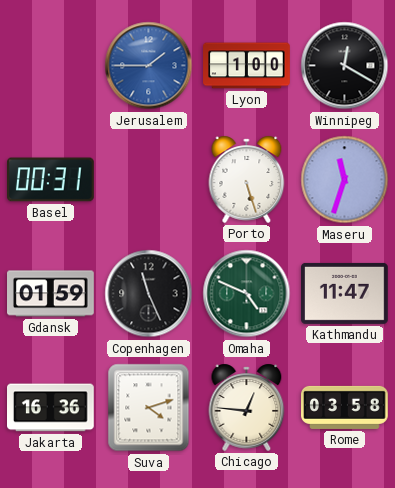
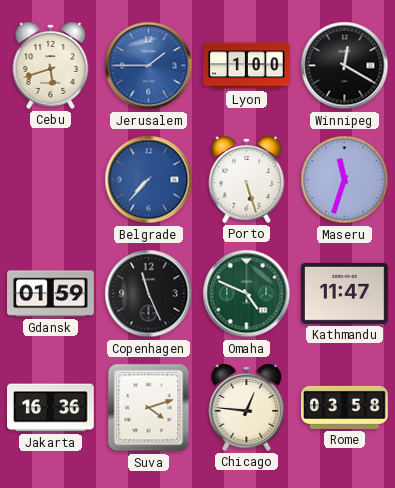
Cebu: none -> 5:42 (51, 65)
Basel: 00:31 -> none (51, 180)
Belgrade: none -> 7:37 (149, 180)
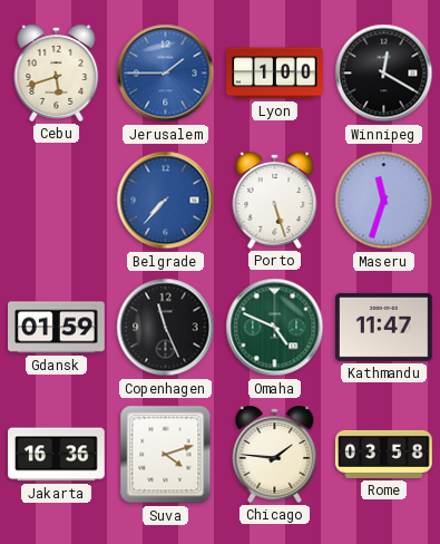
Chicago: 12:46 -> 1:46 (275, 454)
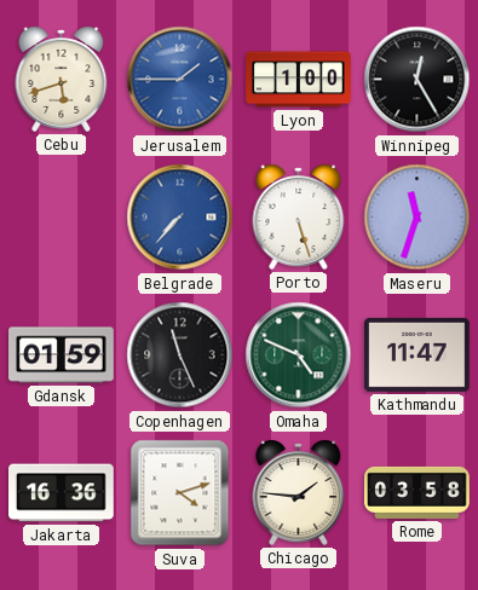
Winnipeg: 12:20 -> 12:25 (417, 80)
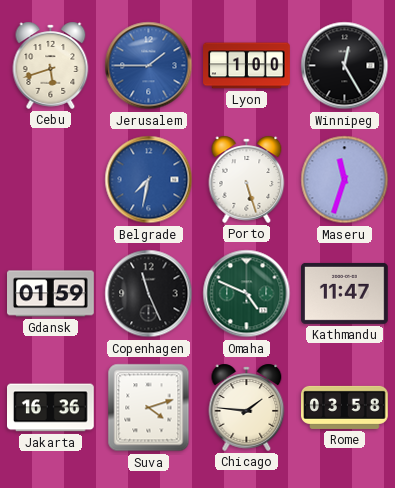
Belgrade: 7:37 -> 7:32 (149, 180)
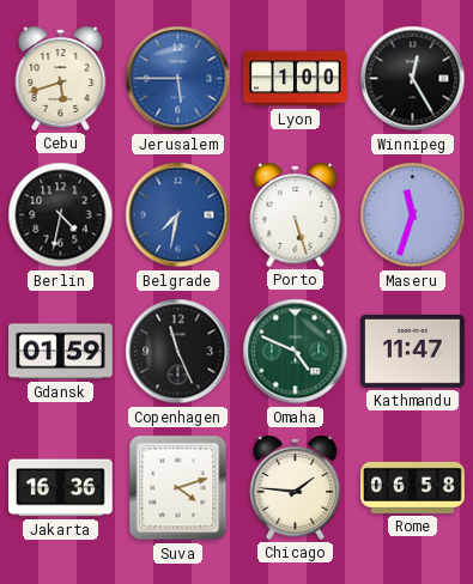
Jerusalem: 1:45 -> 5:45 (178, 79)
Berlin: none -> 4:32 (61, 215)
Rome: 03:58 -> 06:58 (413, 487)
